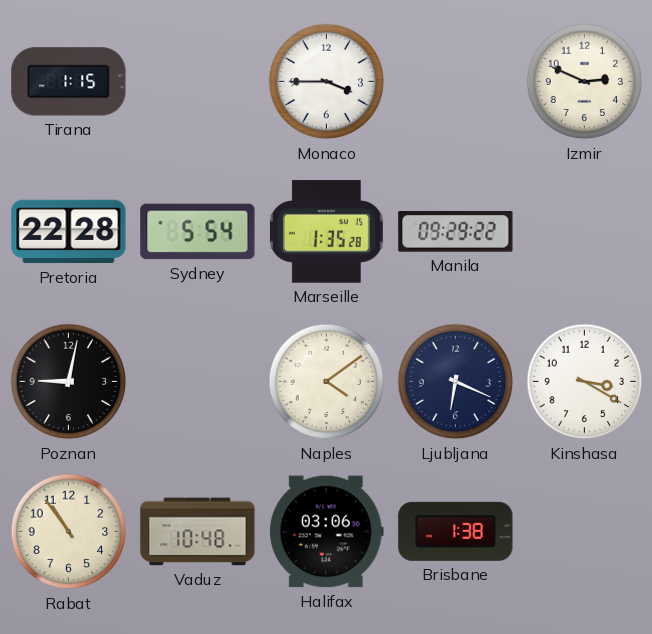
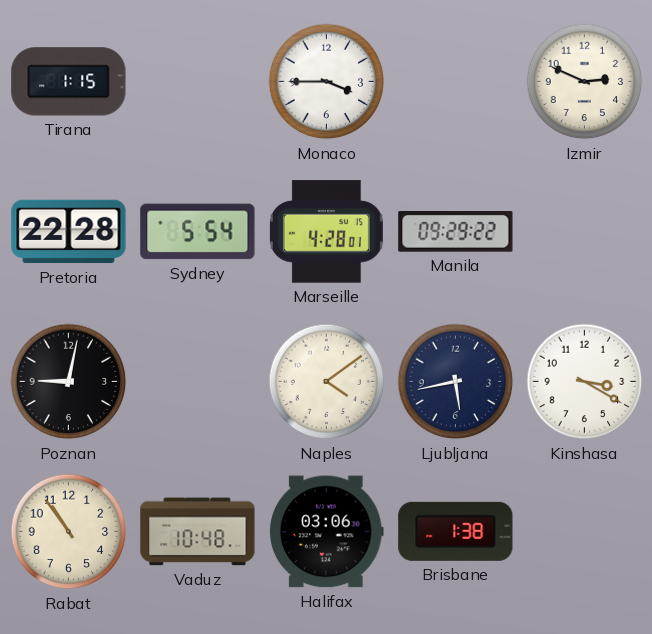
Marseille: 1:35 -> 4:28 (326, 232)
Ljubljana: 6:19 -> 5:43 (456, 382)
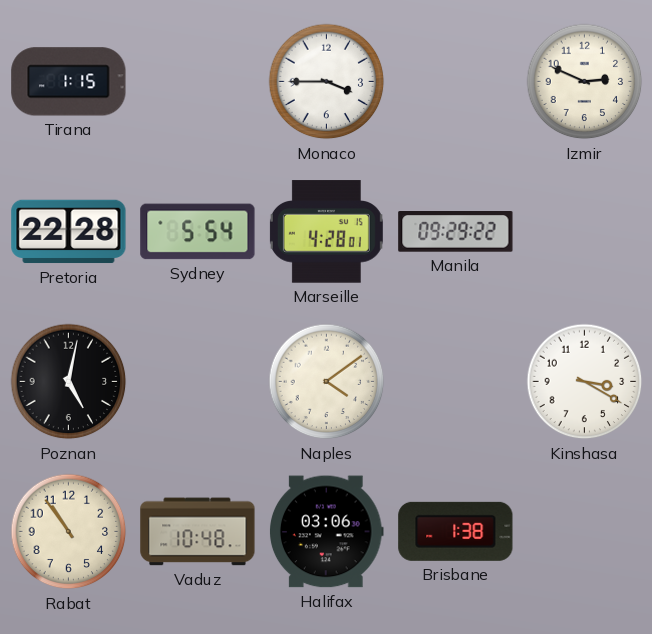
Poznan: 9:02 -> 5:02 (69, 382)
Ljubljana: 5:43 -> none (456, 382)
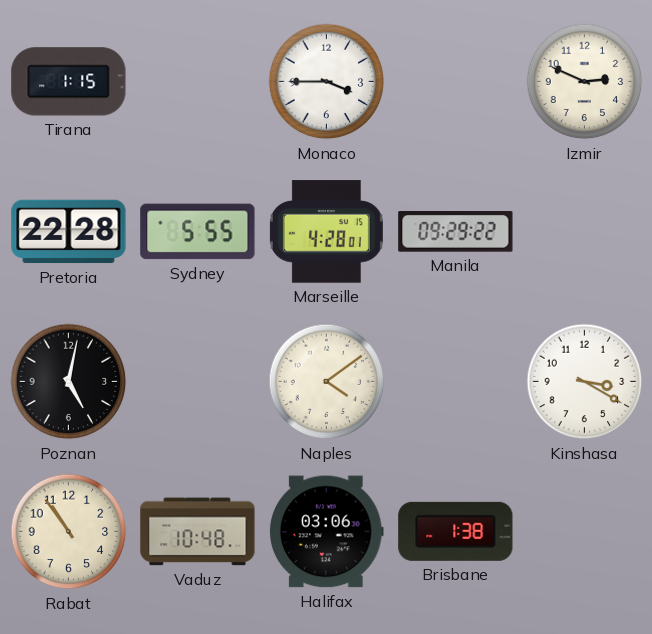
Sydney: 5:54 -> 5:55 (198, 232)
